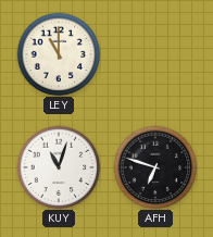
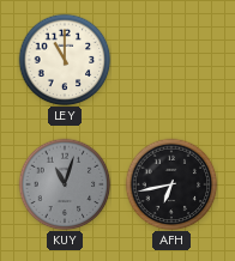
KUY dial: white -> grey (65, 184)
AFH: 6:48 -> 6:43 (171, 184)
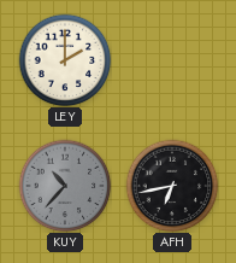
LEY: 11:00 -> 2:00 (65, 60)
KUY: 11:03 -> 10:37 (65, 186)
